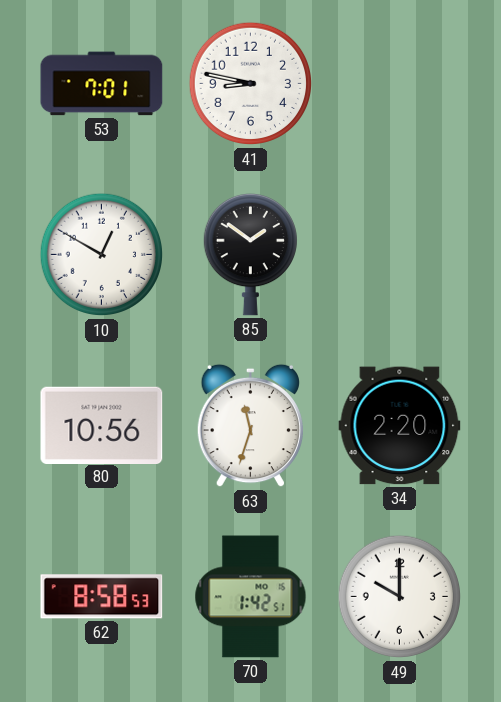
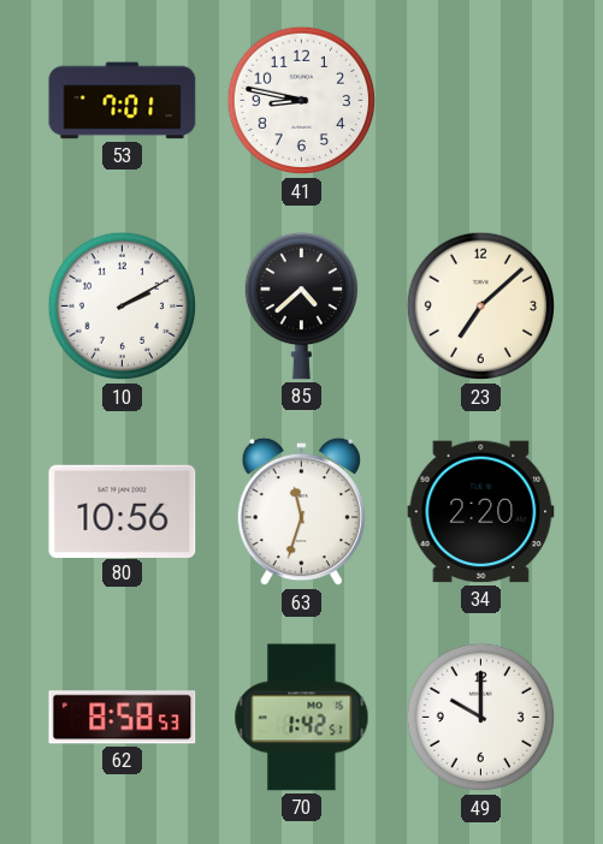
10: 12:50 -> 2:10 (123, 307)
85: 1:51 -> 4:38 (301, 305)
23: none -> 7:08 (481, 307)
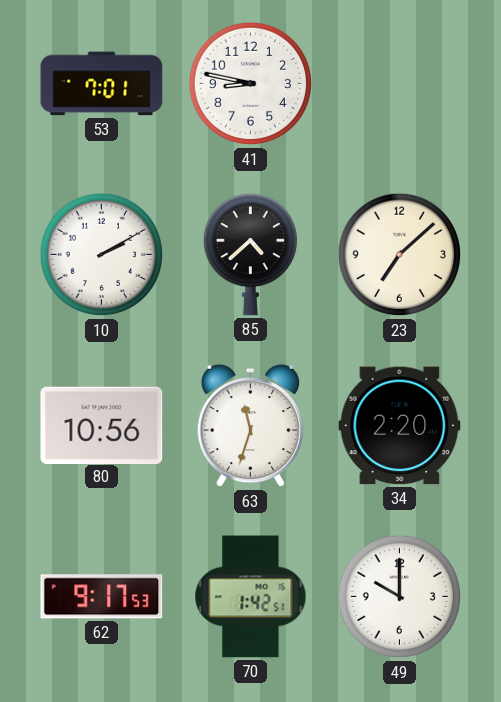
62: 8:58 -> 9:17 (102, 597)
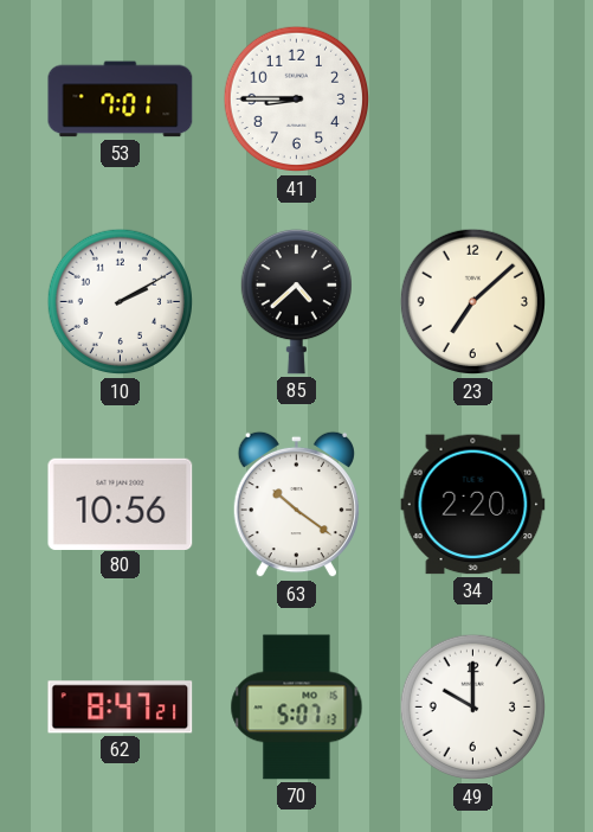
41: 8:47 -> 8:45 (297, 100)
63: 11:33 -> 10:21 (296, 505)
62: 9:17 -> 8:47 (121, 708)
70: 1:42 -> 5:07 (297, 708)
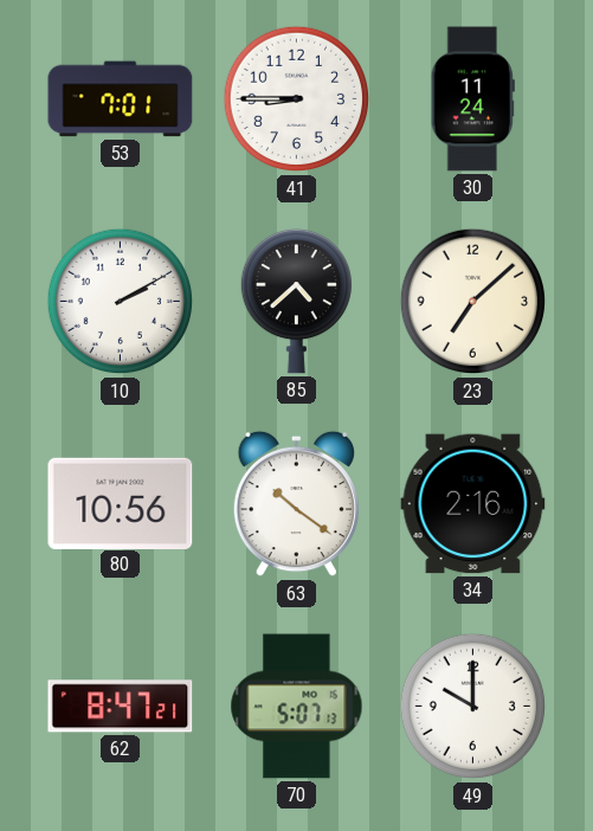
30: none -> 11:24 (472, 99)
34: 2:20 -> 2:16 (473, 504)
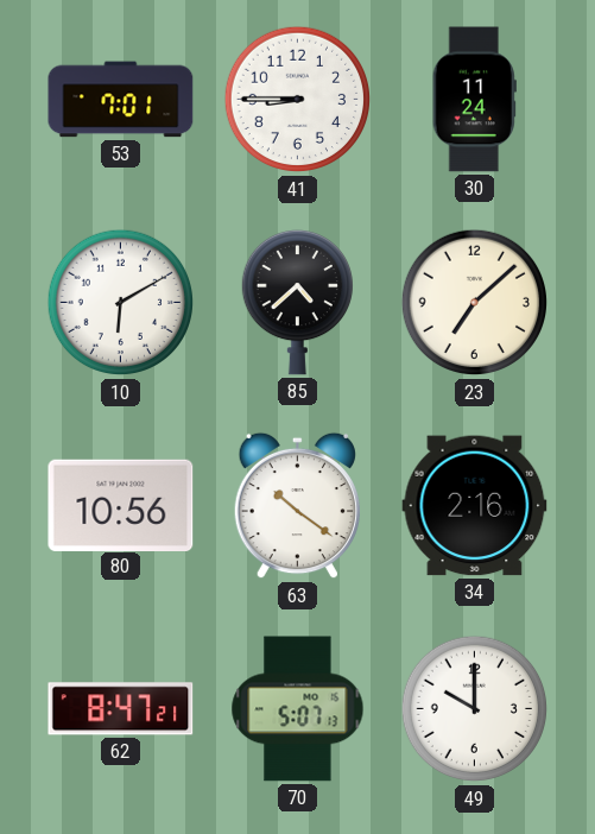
10: 2:10 -> 6:10 (121, 303)
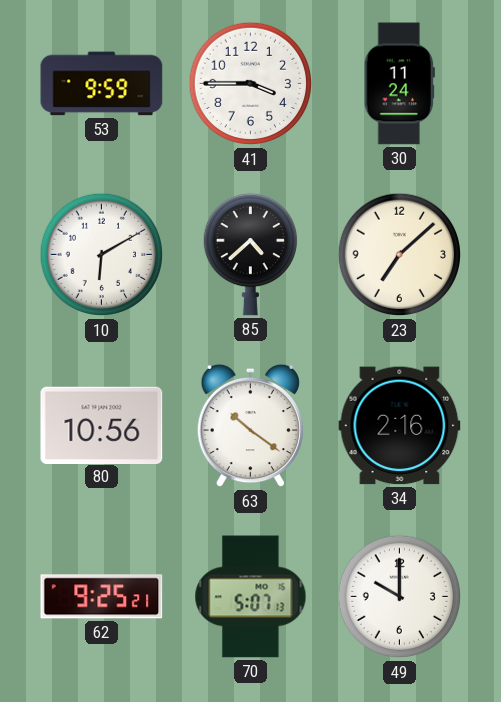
53: 7:01 -> 9:59 (102, 84)
41: 8:45 -> 3:45 (251, 84)
62: 8:47 -> 9:25 (102, 597)
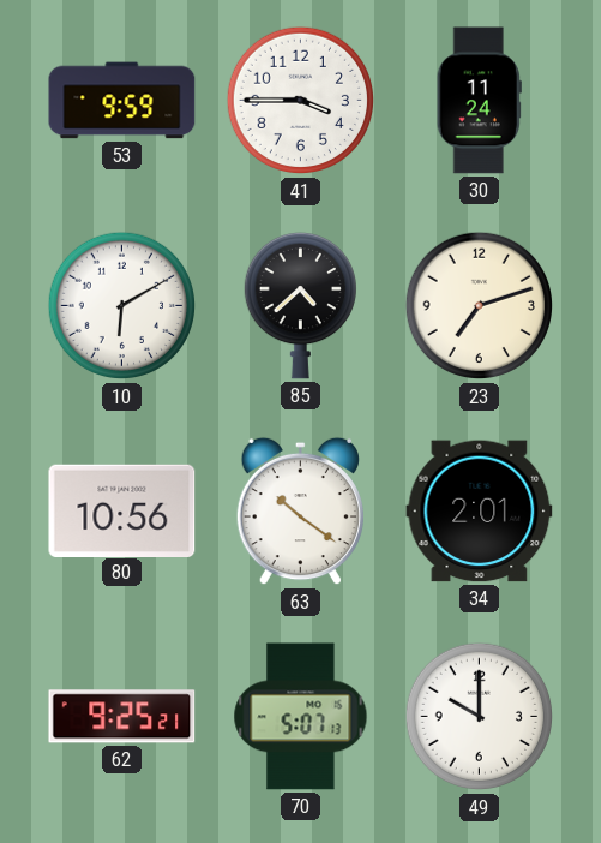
23: 7:08 -> 7:12 (480, 306)
34: 2:16 -> 2:01 (480, 512)
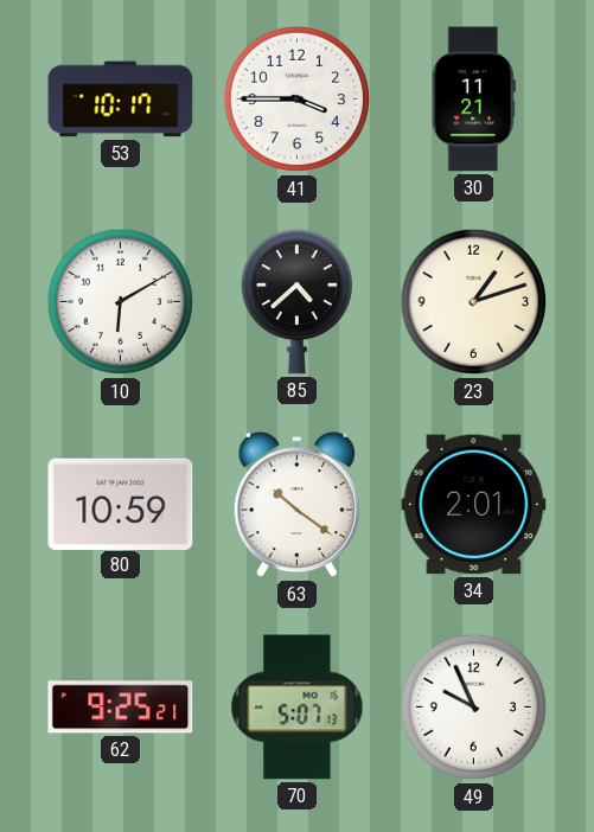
53: 9:59 -> 10:17 (121, 100)
30: 11:24 -> 11:21 (473, 100)
23: 7:12 -> 1:12 (474, 302)
80: 10:56 -> 10:59 (121, 504)
49: 10:00 -> 9:56 (474, 708)
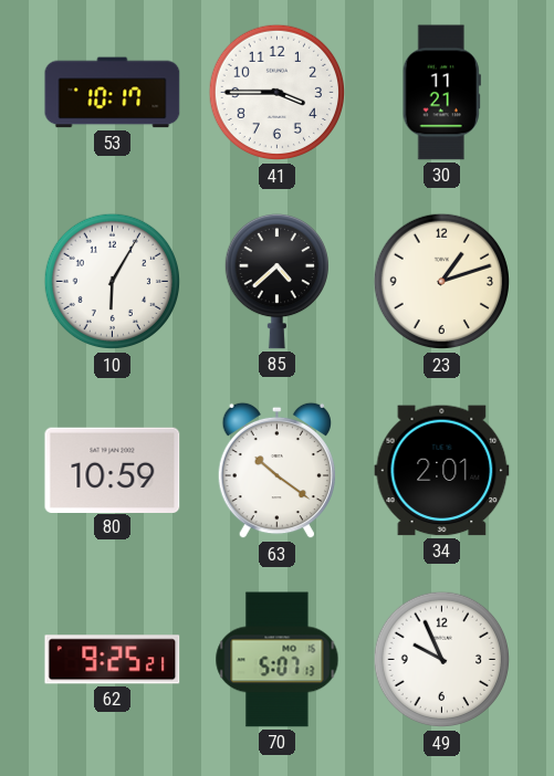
10: 6:10 -> 6:05 (113, 282)
